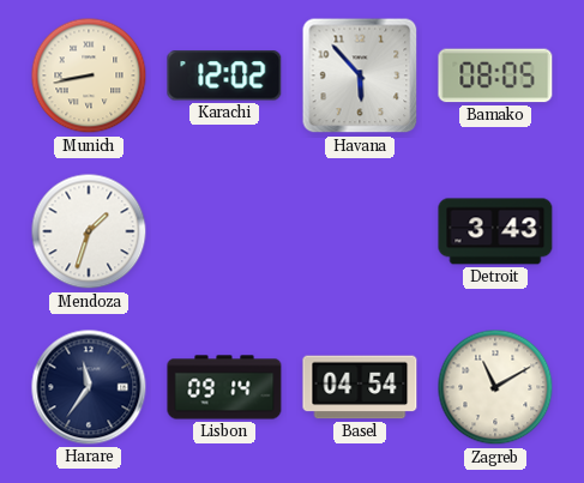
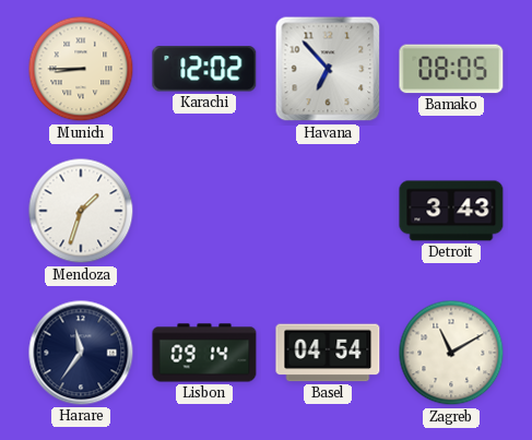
Munich: 8:43 -> 8:45 (81, 69)
Havana: 5:53 -> 6:53 (328, 69)
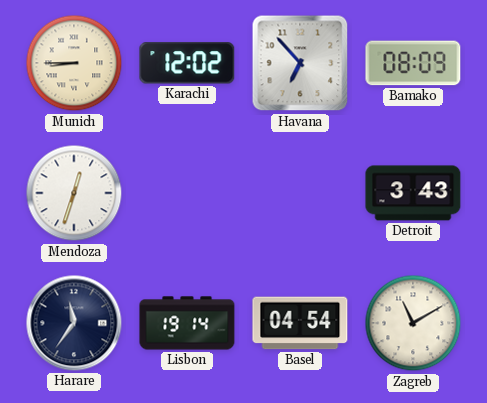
Bamako: 08:05 -> 08:09 (413, 63)
Mendoza: 1:33 -> 12:33 (74, 193)
Lisbon: 09:14 -> 19:14 (187, 323)
